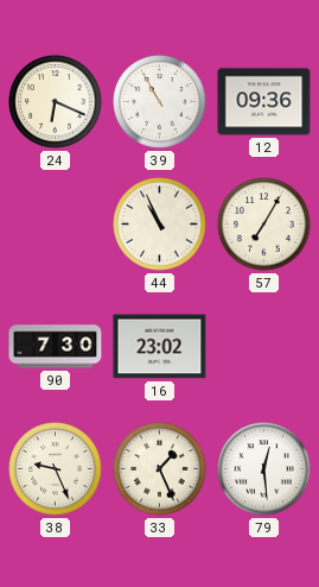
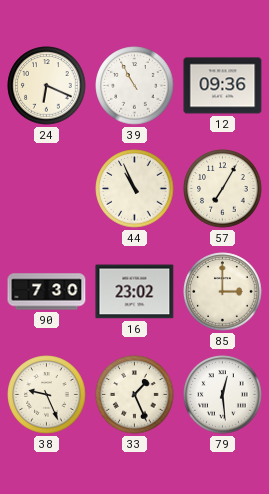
85: none -> 3:00 (223, 292)
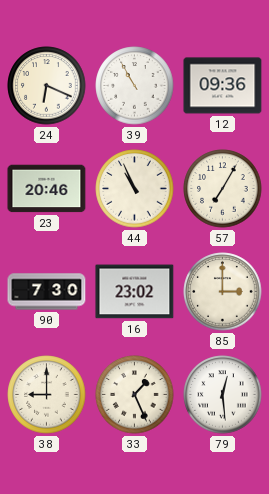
23: none -> 20:46 (47, 189)
38: 9:26 -> 9:00 (47, 395)
